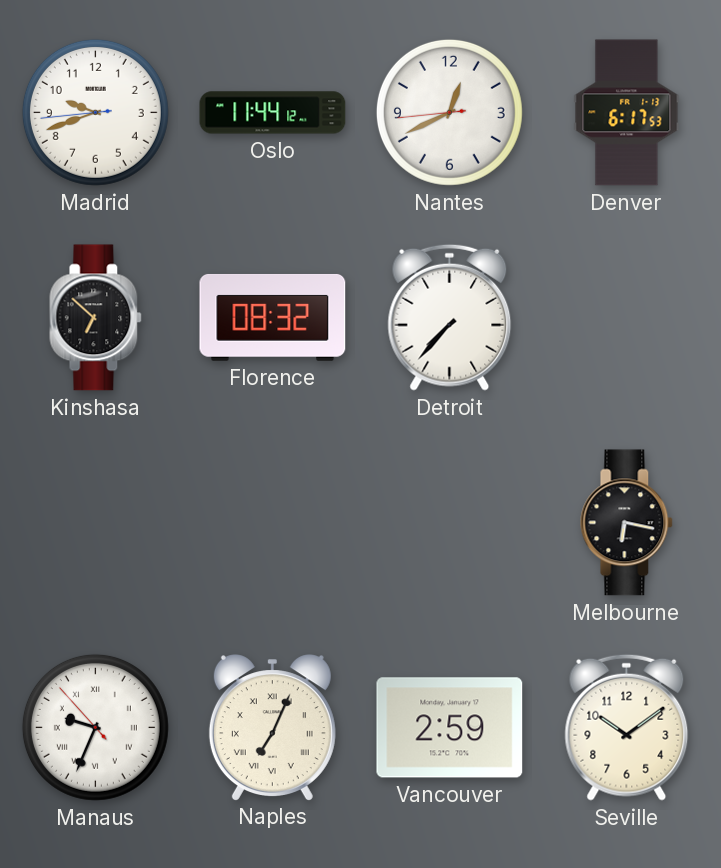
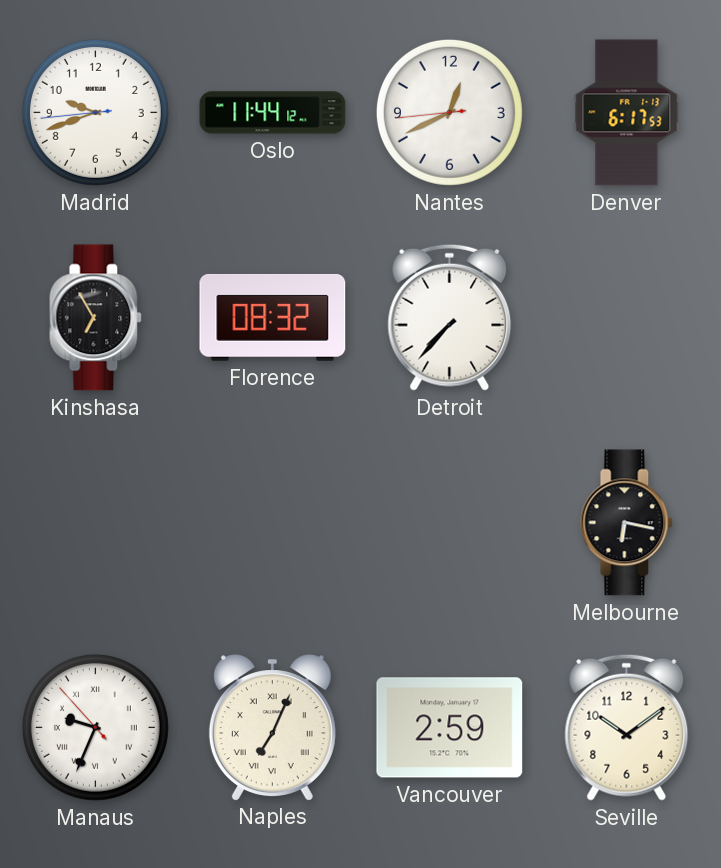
Kinshasa: 6:52 -> 6:55 (96, 318)
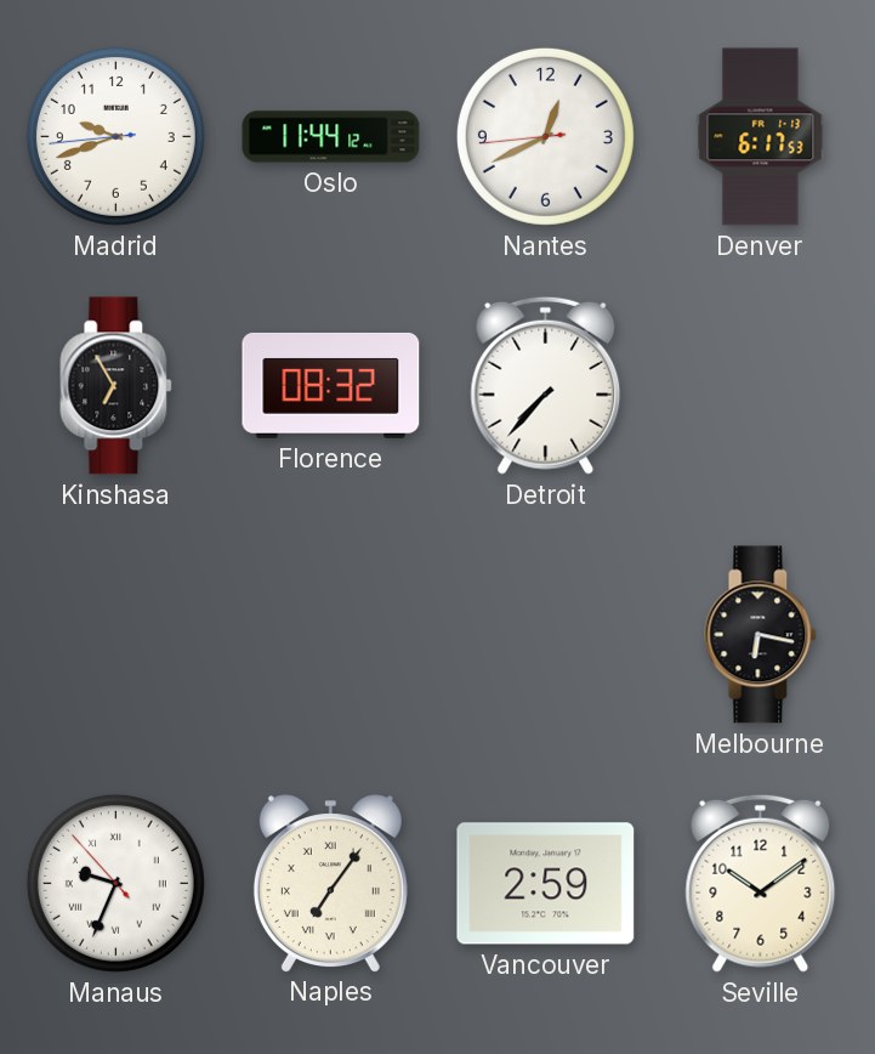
Naples: 7:04 -> 7:06 (330, 883)
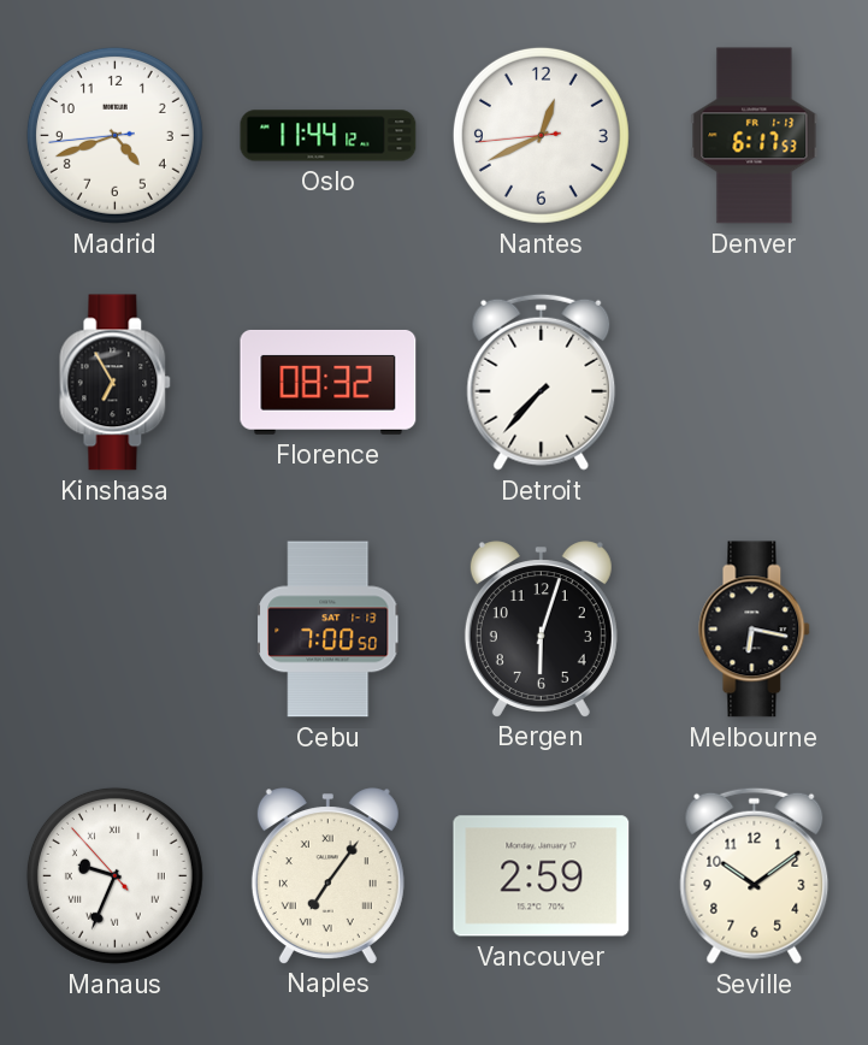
Madrid: 9:41 -> 4:41 (114, 135)
Cebu: none -> 7:00 (330, 630)
Bergen: none -> 6:03 (541, 628)
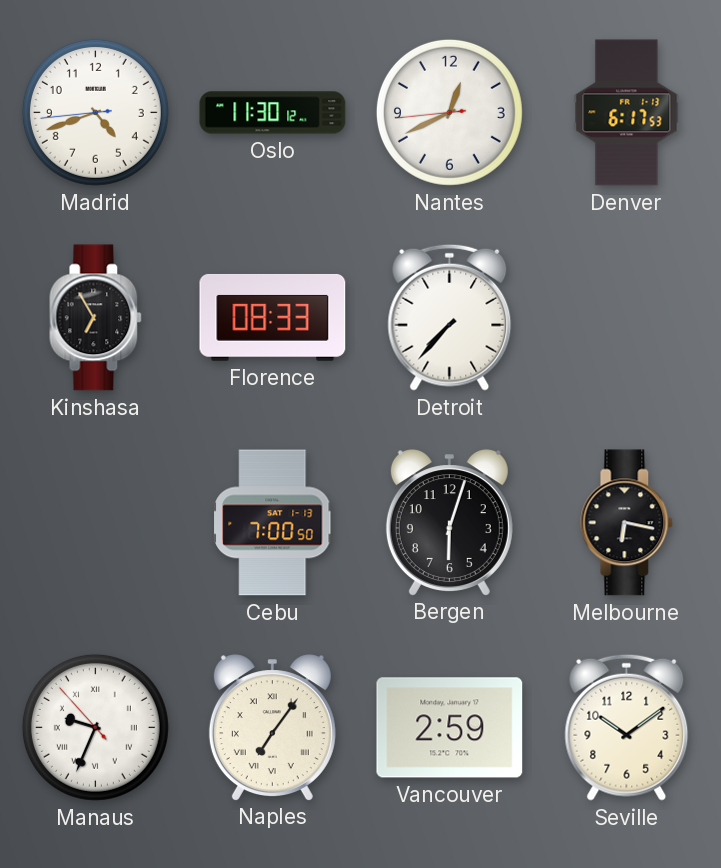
Oslo: 11:44 -> 11:30 (273, 113)
Florence: 08:32 -> 08:33 (273, 318)
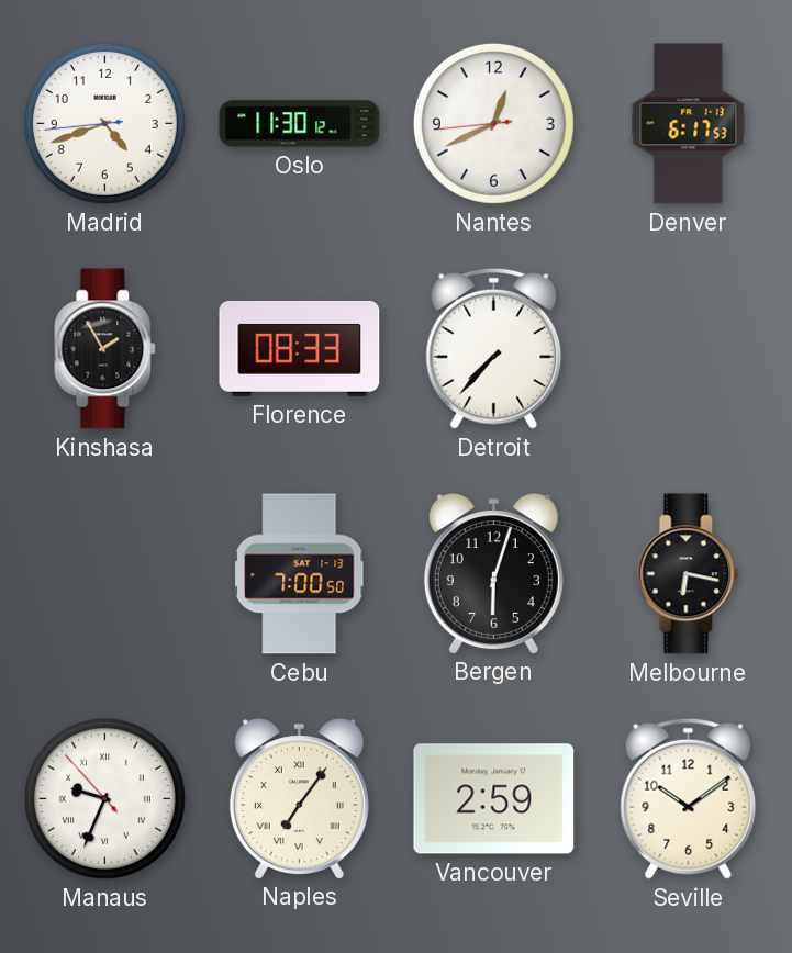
Kinshasa: 6:55 -> 1:55 (105, 349)
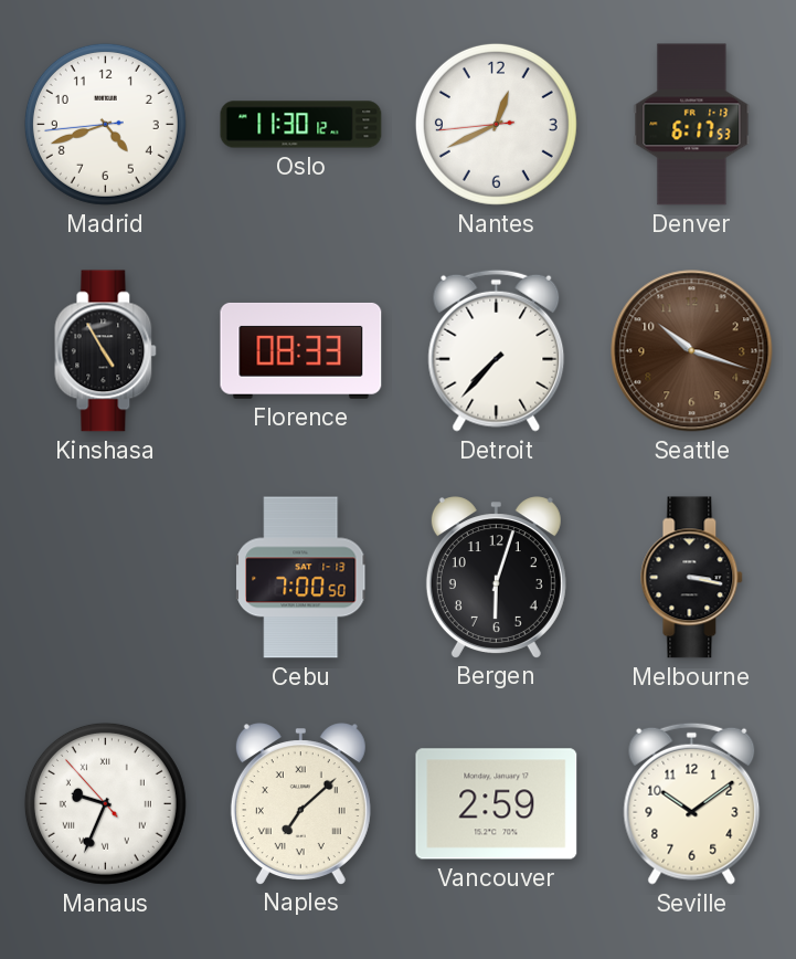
Kinshasa: 1:55 -> 4:55 (106, 351)
Seattle: none -> 10:18 (692, 351)
Melbourne: 6:17 -> 3:17 (692, 578)
Naples: 7:06 -> 7:08 (300, 803)
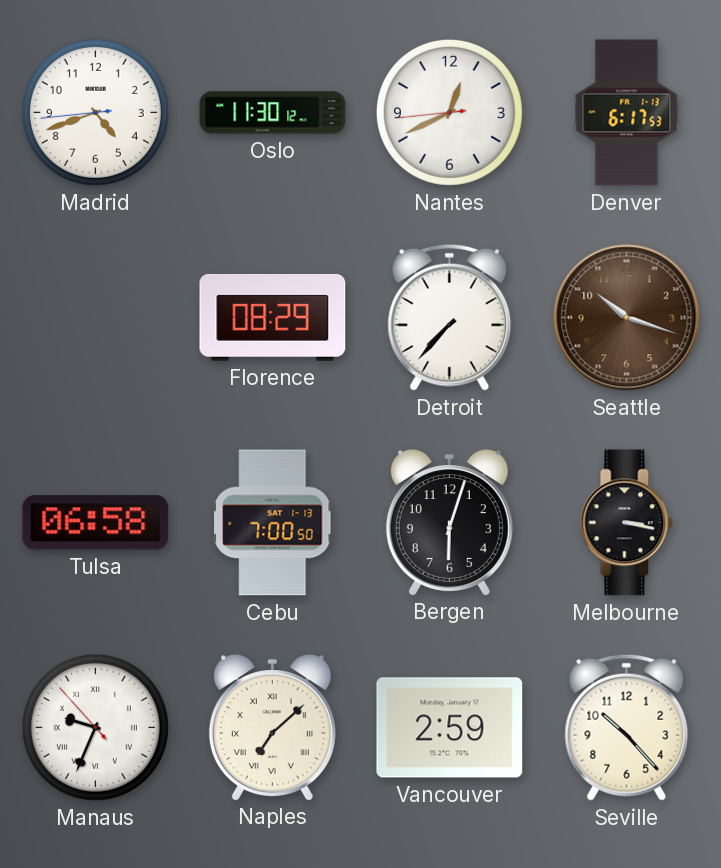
Kinshasa: 4:55 -> none (106, 351)
Florence: 08:33 -> 08:29 (273, 318)
Tulsa: none -> 06:58 (96, 523)
Seville: 10:09 -> 10:23 (627, 727)
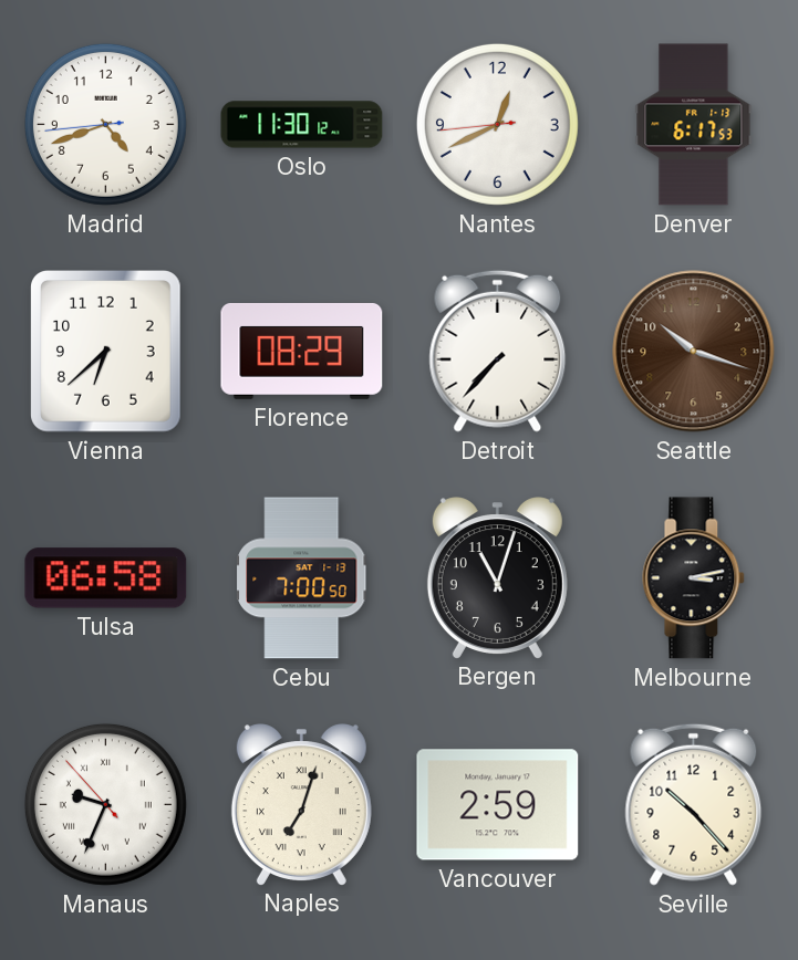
Vienna: none -> 6:38 (106, 352)
Bergen: 6:03 -> 11:03 (497, 577)
Melbourne: 3:17 -> 3:13 (694, 578)
Naples: 7:08 -> 7:03 (301, 804)
